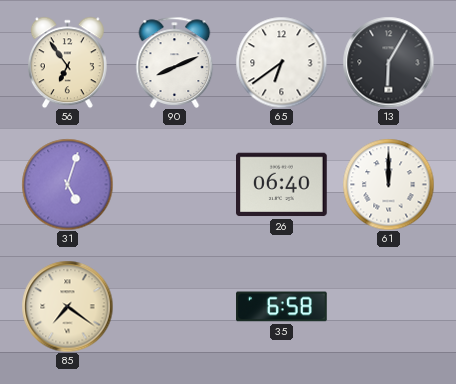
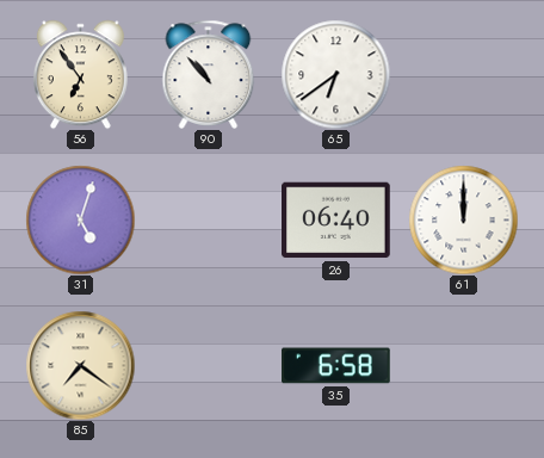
90: 8:11 -> 10:53 (209, 74)
13: 6:05 -> none (388, 62)
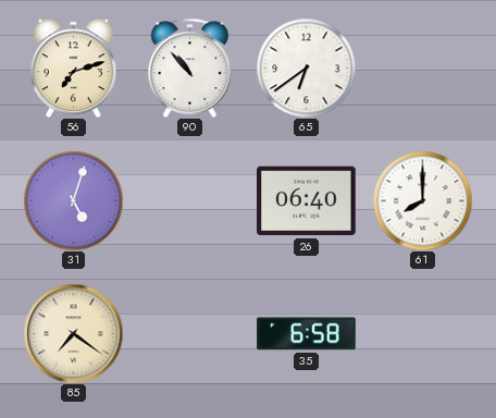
56: 6:54 -> 7:12 (73, 67)
61: 12:00 -> 8:00 (422, 200)
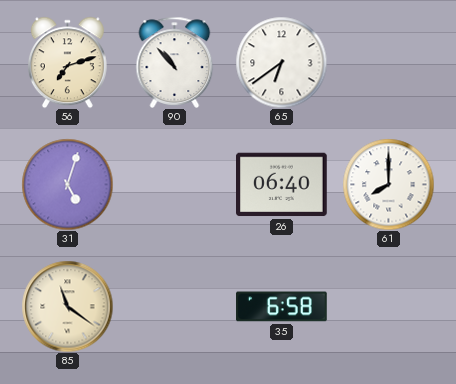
85: 7:21 -> 11:21 (67, 306)
